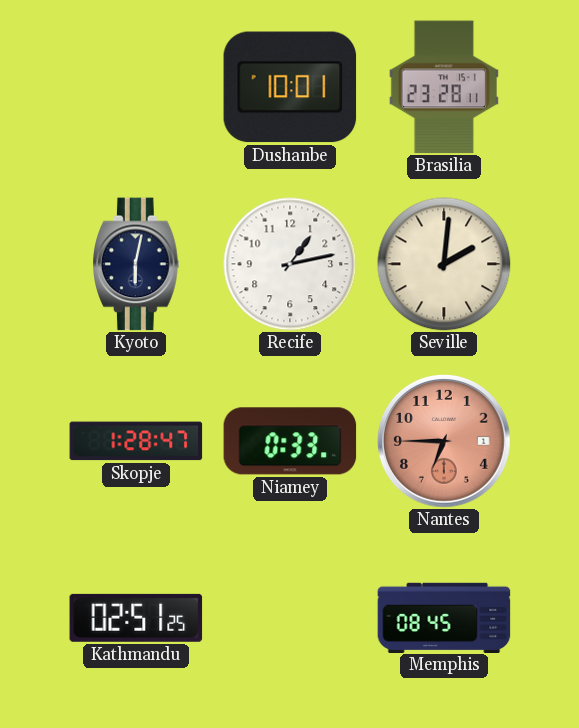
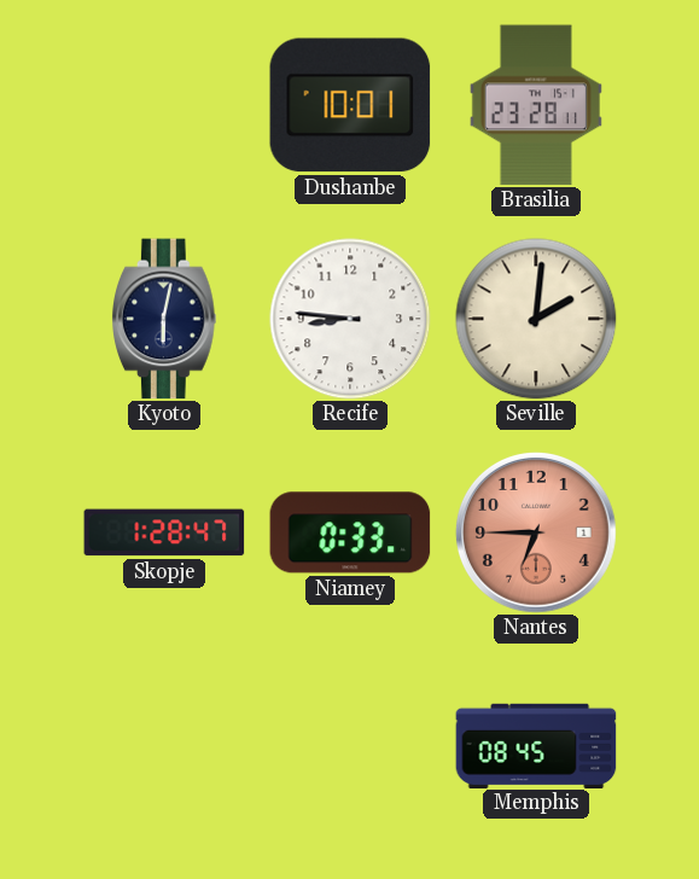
Recife: 1:13 -> 8:46 (350, 319)
Kathmandu: 02:51 -> none (136, 618)
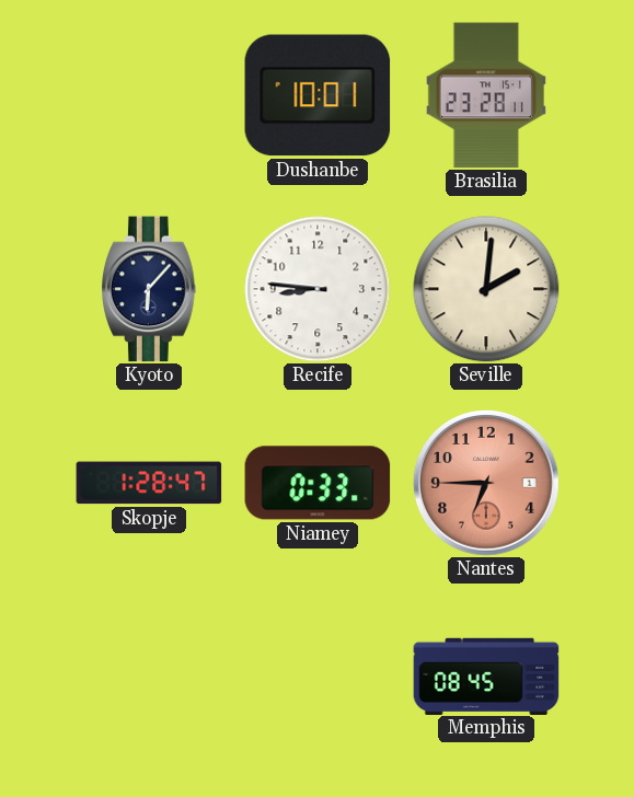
Kyoto: 6:02 -> 6:07 (149, 289)
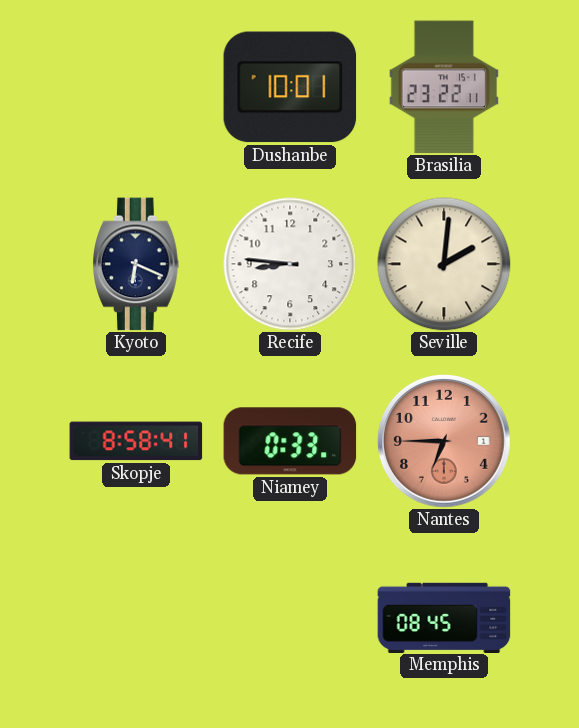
Brasilia: 23:28 -> 23:22 (444, 87)
Kyoto: 6:07 -> 6:19 (136, 264)
Skopje: 1:28 -> 8:58 (136, 441)
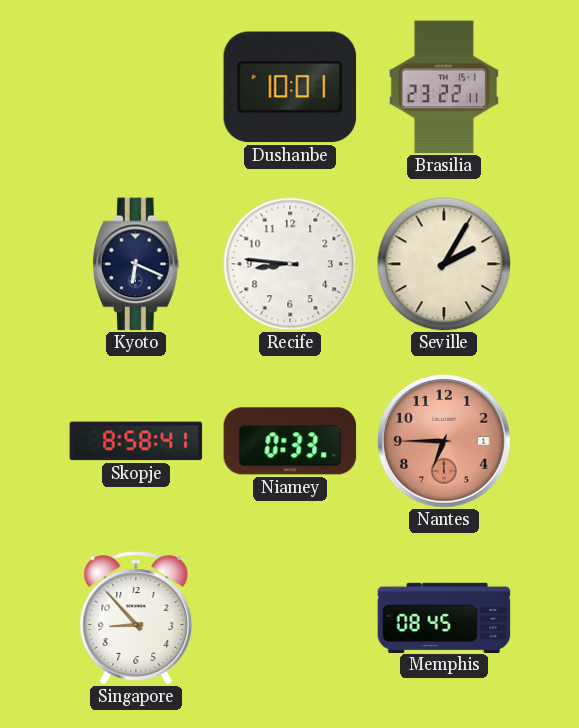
Seville: 2:01 -> 2:05 (444, 264)
Singapore: none -> 8:53 (136, 618)
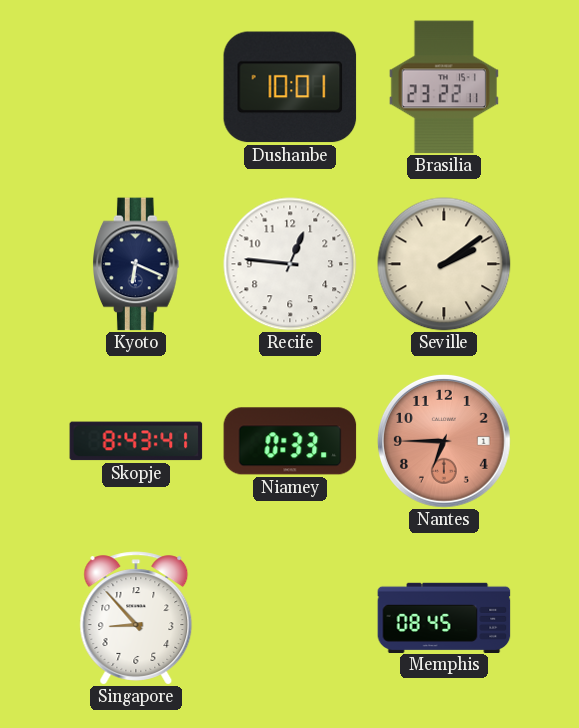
Recife: 8:46 -> 12:46 (290, 264)
Seville: 2:05 -> 2:09 (444, 264)
Skopje: 8:58 -> 8:43 (136, 441)
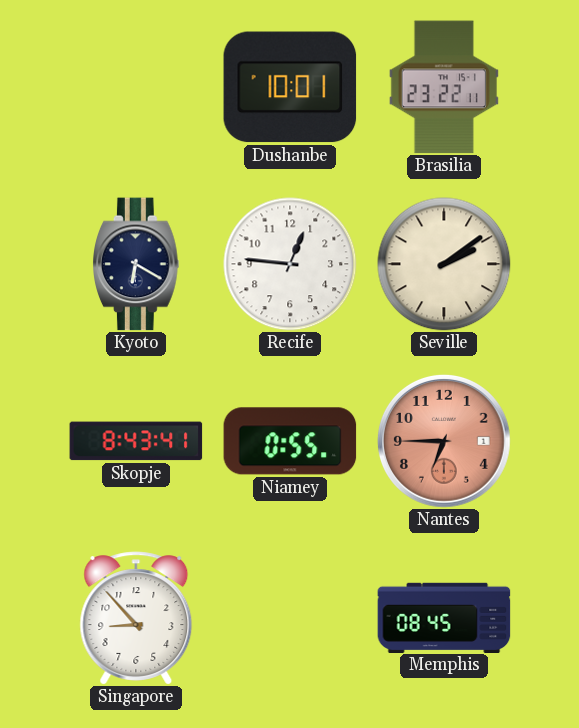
Kyoto: 6:19 -> 6:20 (136, 264)
Niamey: 0:33 -> 0:55 (290, 441)
